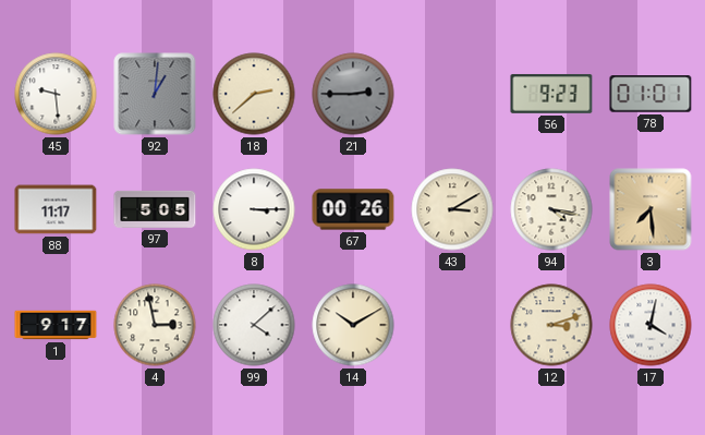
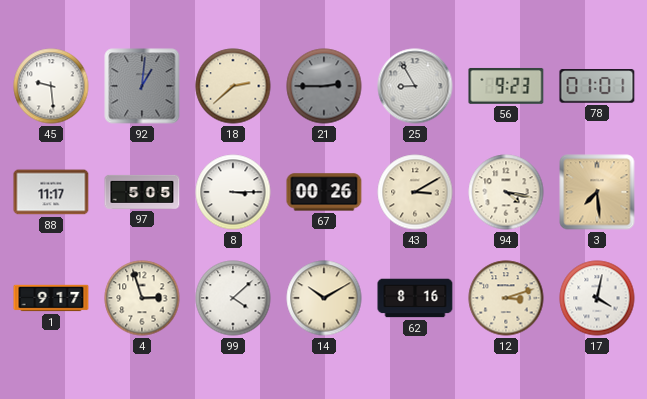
25: none -> 8:55 (415, 86)
4: 2:58 -> 2:57 (142, 298)
62: none -> 8:16 (415, 298)
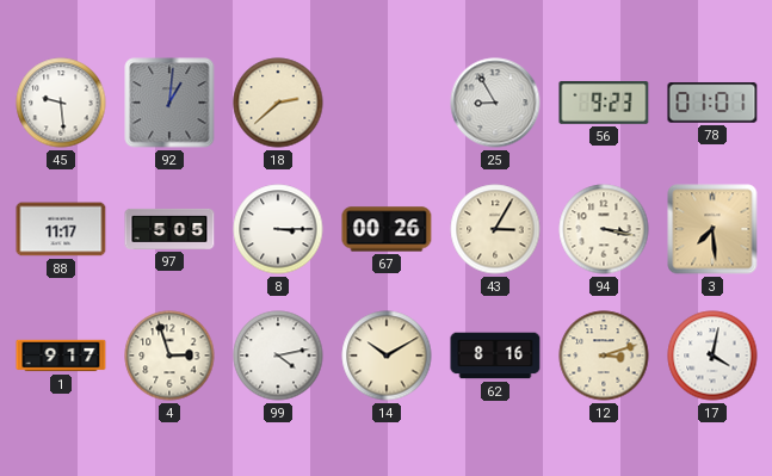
21: 2:45 -> none (324, 86)
43: 3:10 -> 3:05 (495, 229)
94: 4:17 -> 3:17 (604, 229)
99: 4:08 -> 4:13 (278, 356)
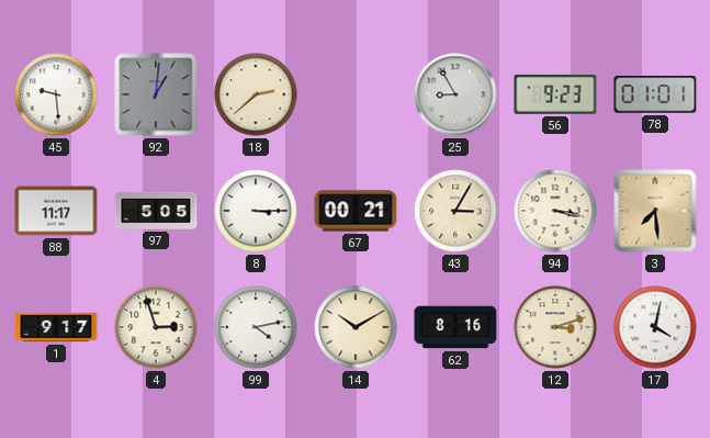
67: 00:26 -> 00:21 (356, 211)
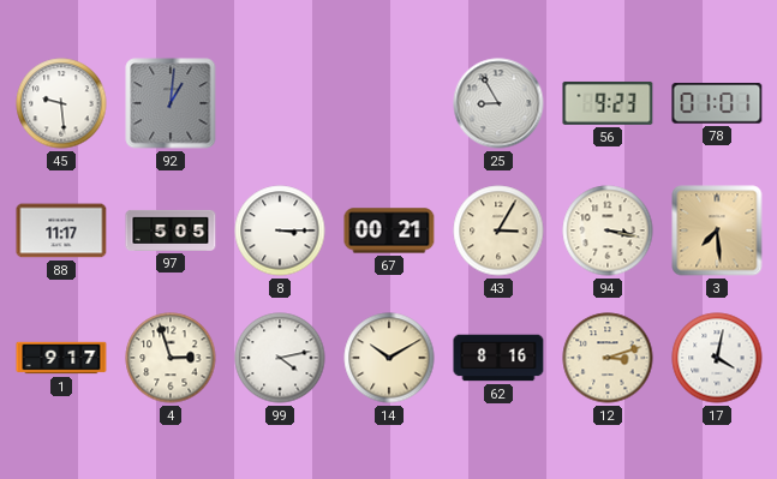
18: 2:38 -> none (256, 94)
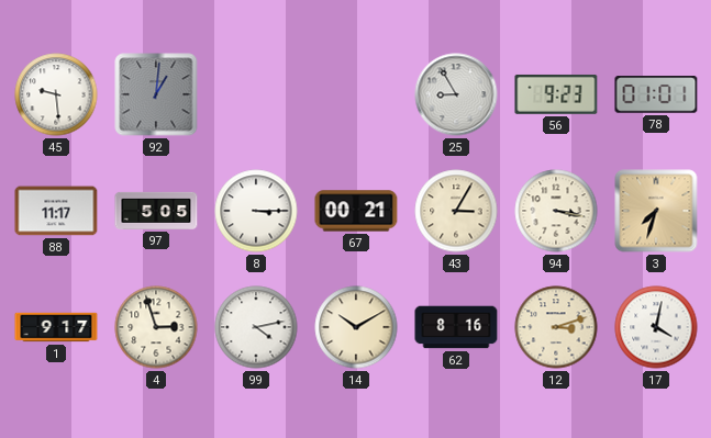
3: 7:29 -> 7:33 (656, 211)
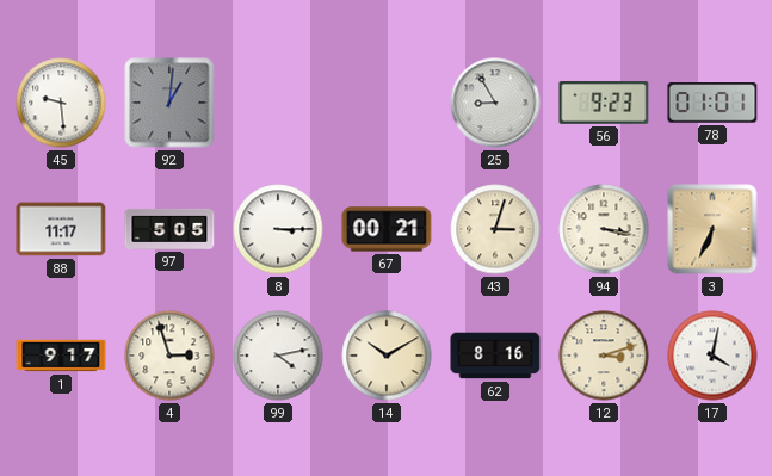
43: 3:05 -> 3:03 (495, 229)
3: 7:33 -> 6:34 (712, 229)
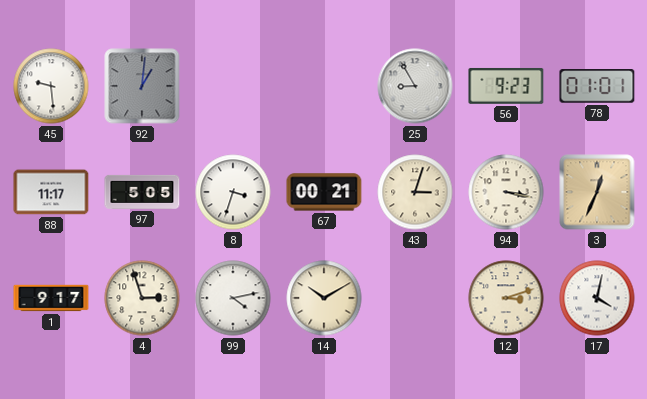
8: 3:15 -> 3:33 (233, 192)
3: 6:34 -> 12:34 (597, 192)
62: 8:16 -> none (495, 356)
